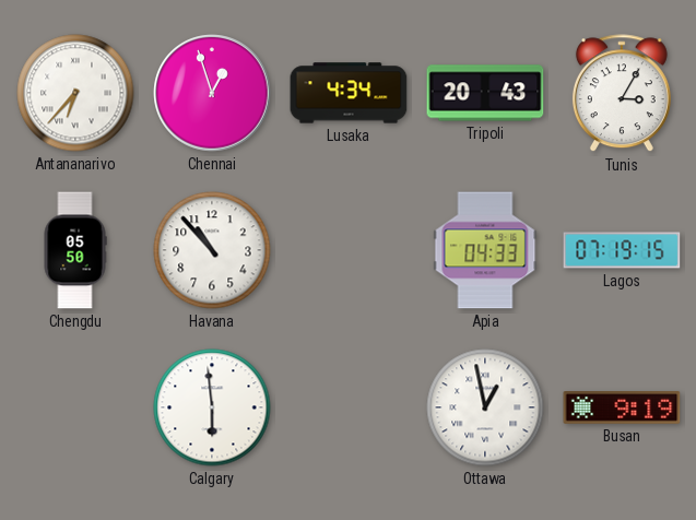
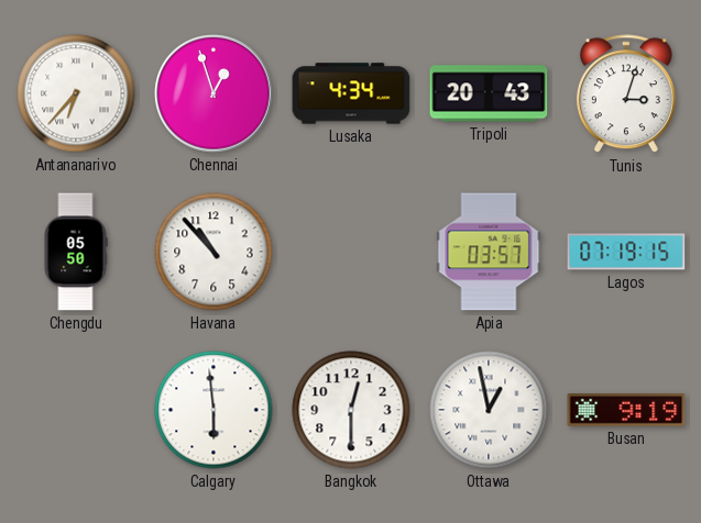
Tunis: 3:05 -> 3:03 (626, 94)
Apia: 04:33 -> 03:57 (489, 252)
Bangkok: none -> 12:30 (351, 410)
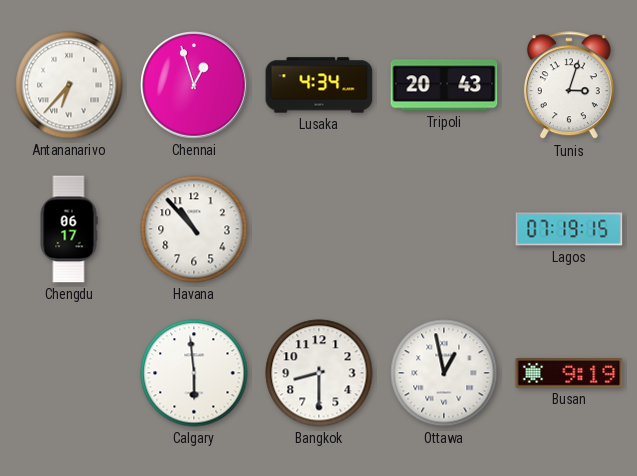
Chengdu: 05:50 -> 06:17 (69, 229)
Apia: 03:57 -> none (489, 252)
Bangkok: 12:30 -> 8:30 (319, 373)
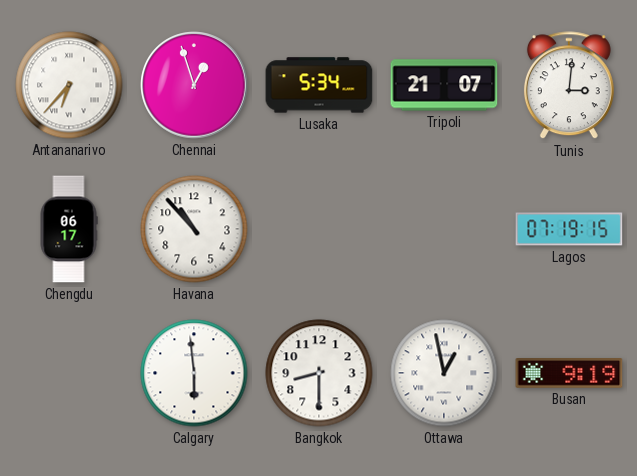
Lusaka: 4:34 -> 5:34 (319, 85)
Tripoli: 20:43 -> 21:07 (444, 85)
Tunis: 3:03 -> 3:01 (569, 86)
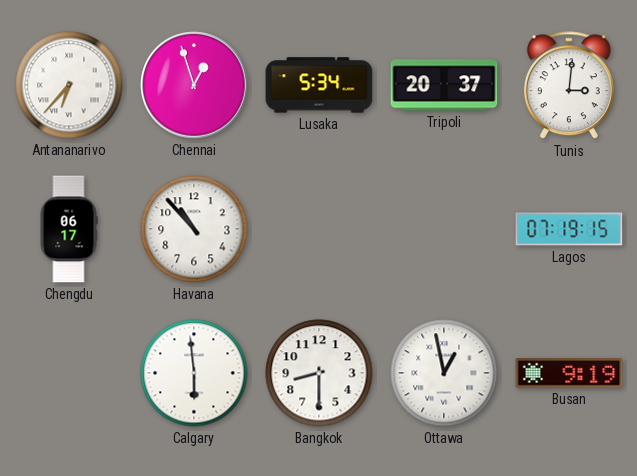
Tripoli: 21:07 -> 20:37 (444, 85)
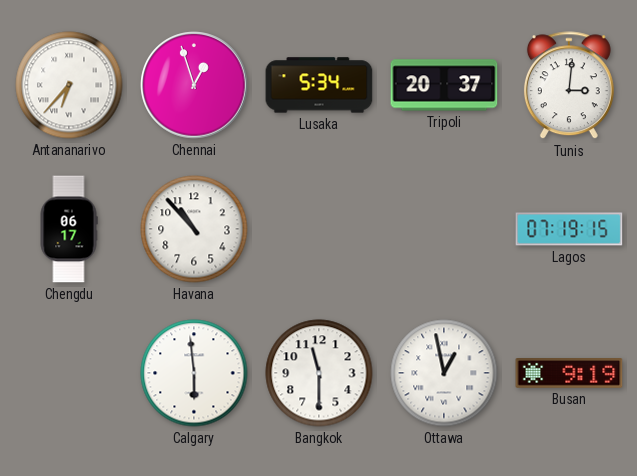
Bangkok: 8:30 -> 11:30 (319, 373)
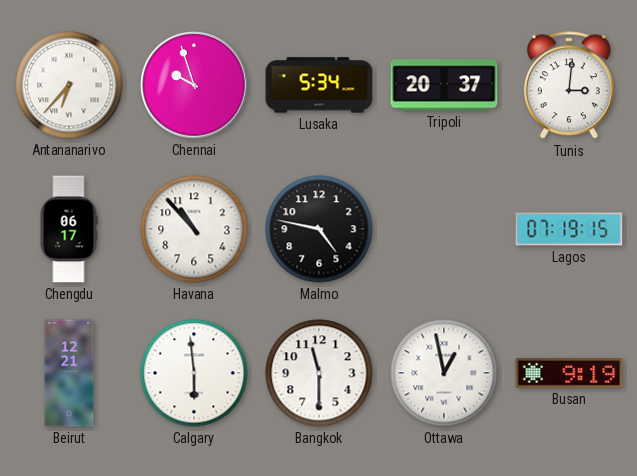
Chennai: 12:57 -> 9:57 (194, 85)
Malmo: none -> 4:47 (319, 229)
Beirut: none -> 12:21 (69, 373)
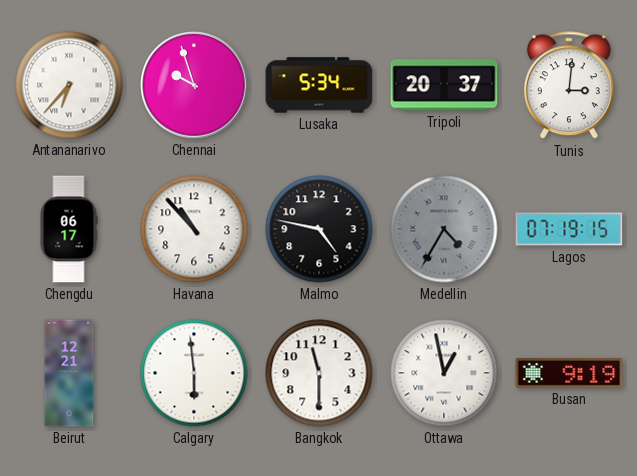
Medellin: none -> 4:35 (444, 229)
